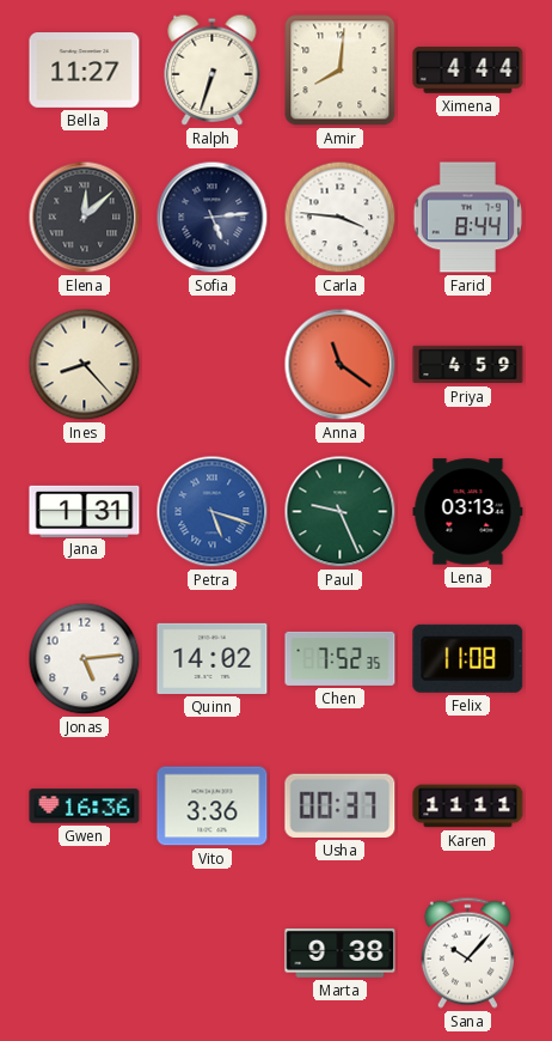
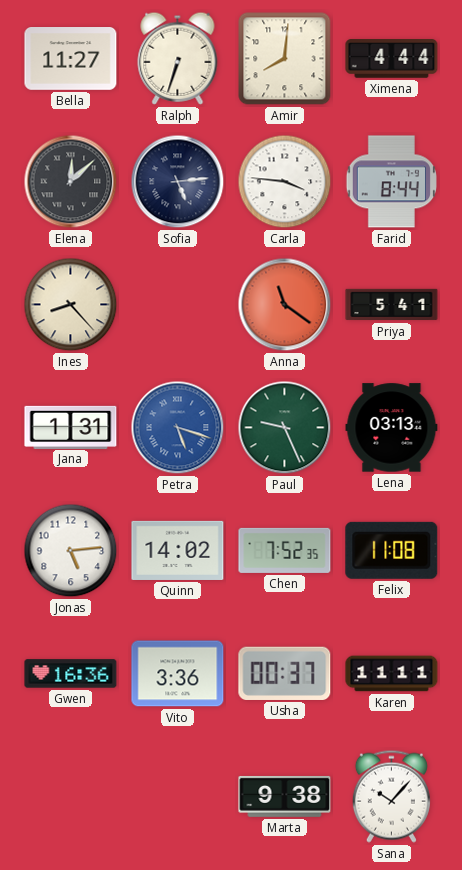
Priya: 4:59 -> 5:41 (392, 305)
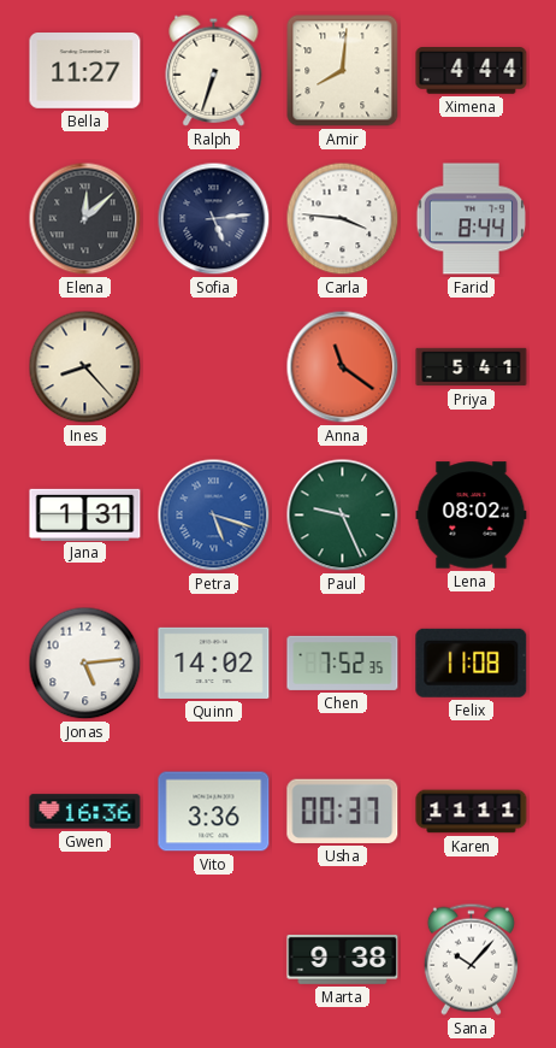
Lena: 03:13 -> 08:02 (472, 516)
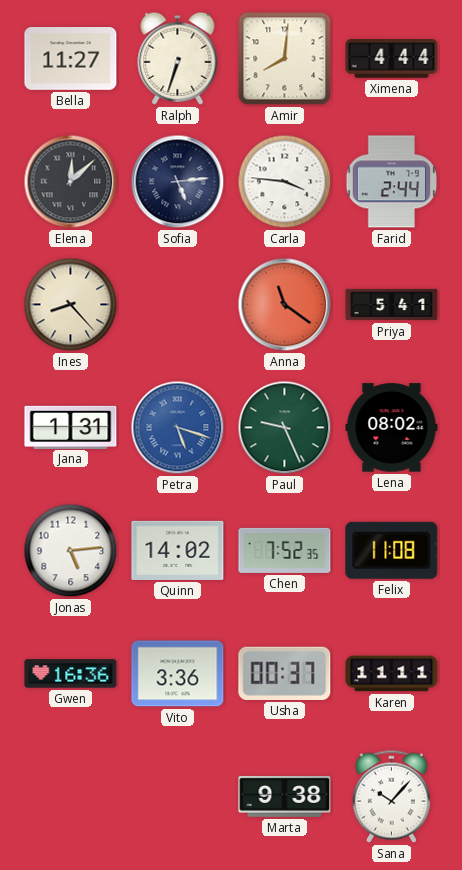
Farid: 8:44 -> 2:44 (391, 182)
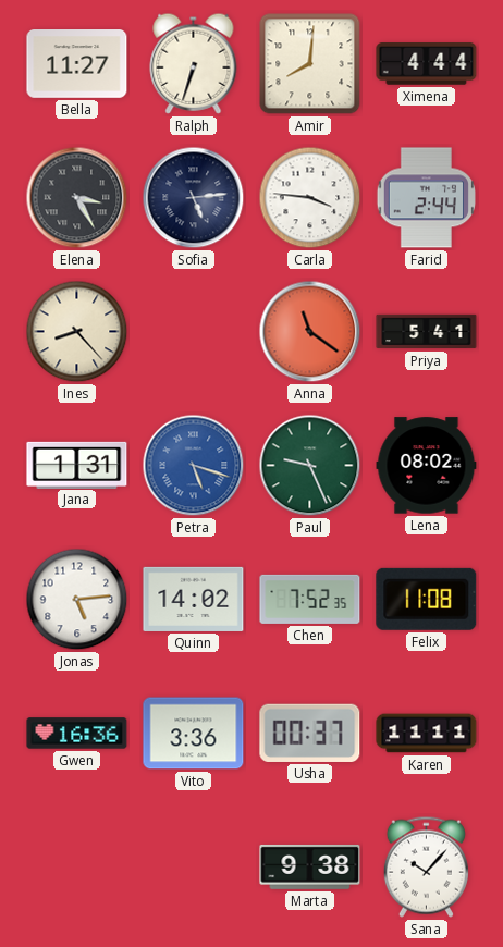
Elena: 12:08 -> 3:25 (77, 198)
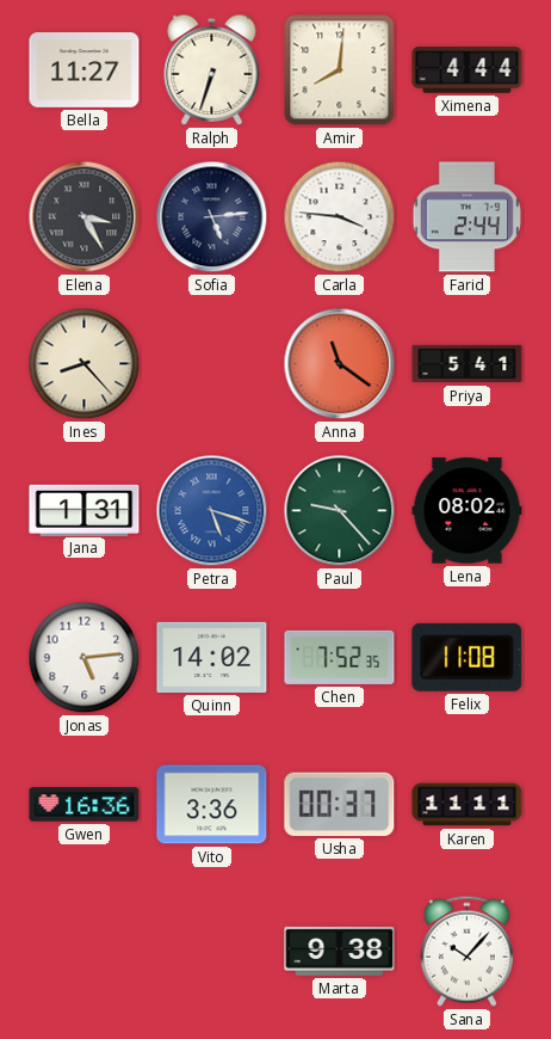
Paul: 9:26 -> 9:23 (340, 511)
